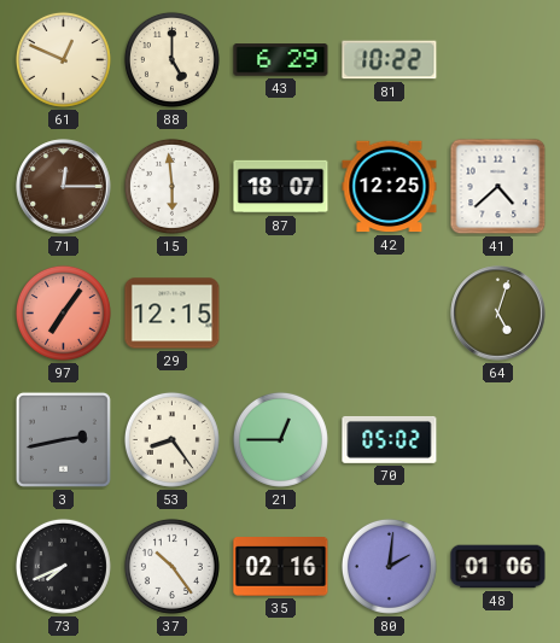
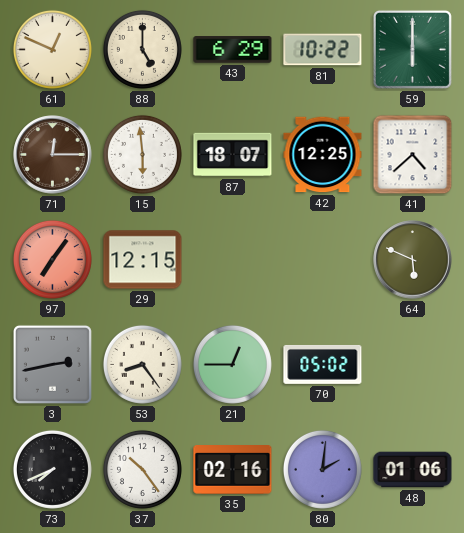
59: none -> 6:00 (412, 49)
64: 5:03 -> 5:49 (413, 260)
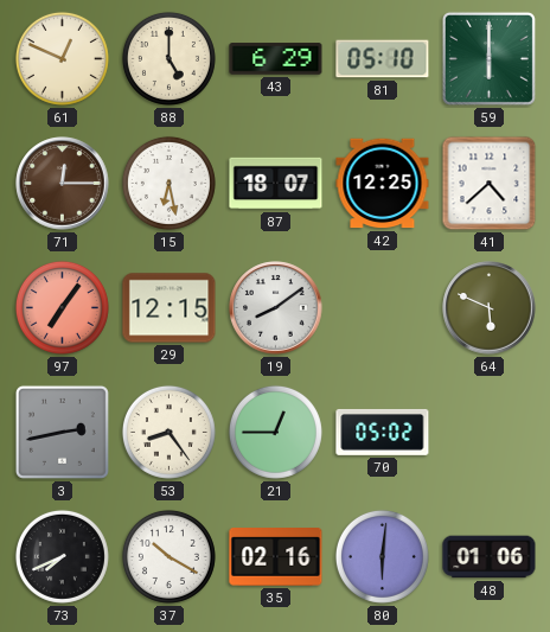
81: 10:22 -> 05:10 (383, 59)
15: 5:59 -> 6:28 (168, 183)
19: none -> 8:09 (276, 308)
37: 10:24 -> 10:20 (168, 556)
80: 2:01 -> 6:01 (382, 556)
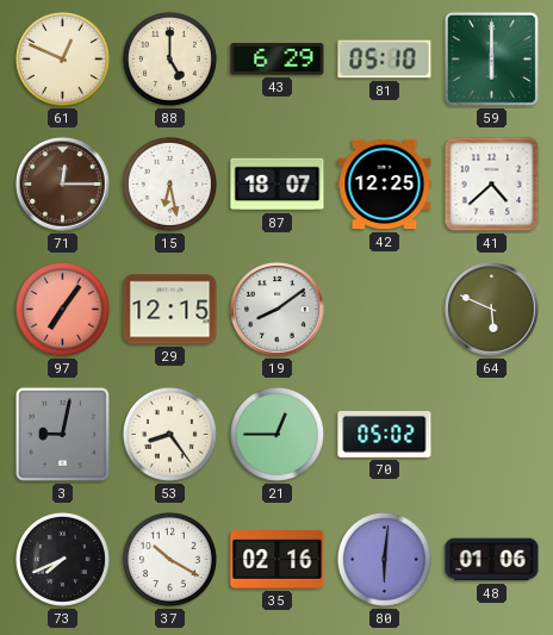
3: 2:43 -> 9:02 (62, 434)
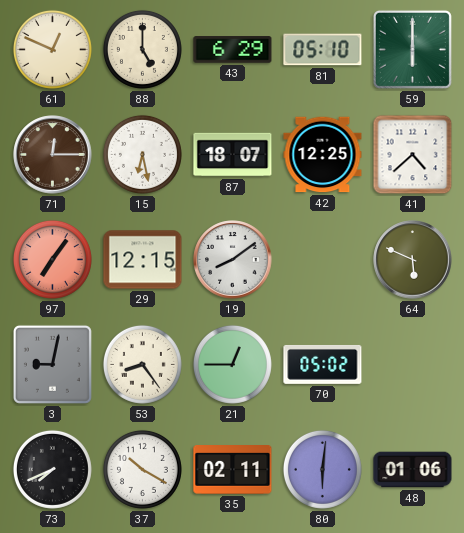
35: 02:16 -> 02:11 (233, 470)
